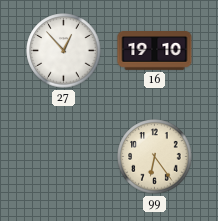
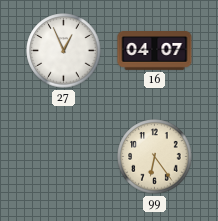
27: 12:53 -> 12:56 (64, 51)
16: 19:10 -> 04:07 (155, 51)
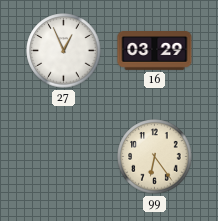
16: 04:07 -> 03:29 (155, 51)
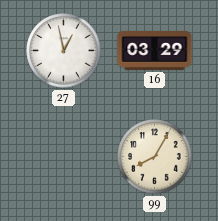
27: 12:56 -> 12:58 (64, 51)
99: 6:24 -> 8:05 (155, 157)
